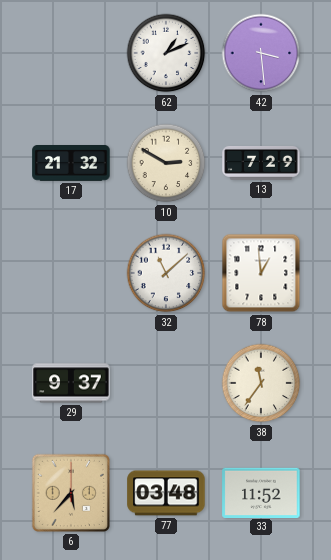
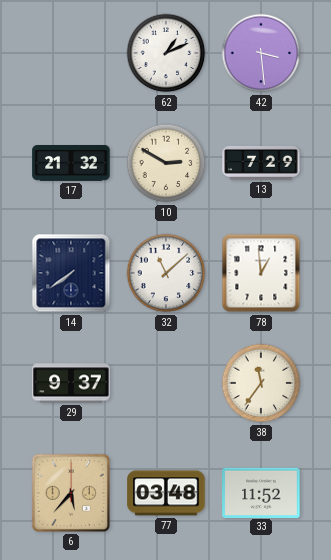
14: none -> 7:39 (71, 273)
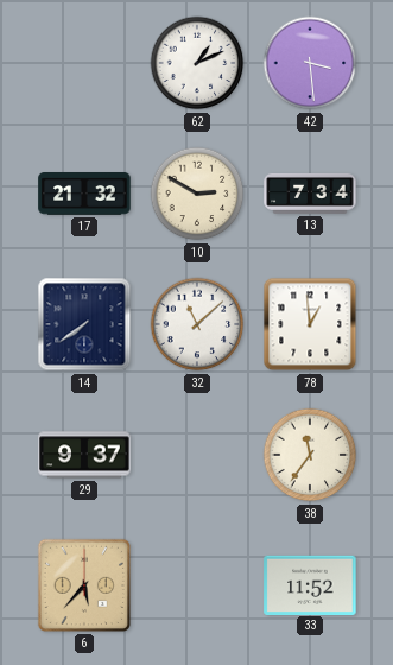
13: 7:29 -> 7:34 (310, 194)
77: 03:48 -> none (166, 493)
